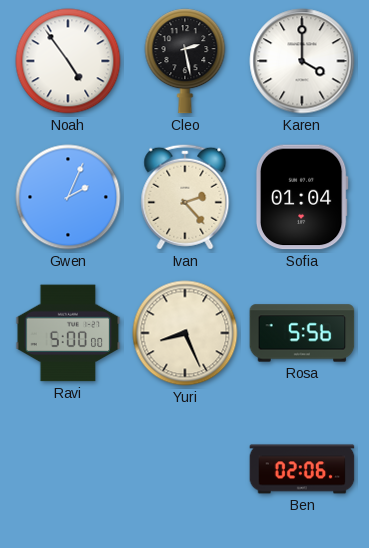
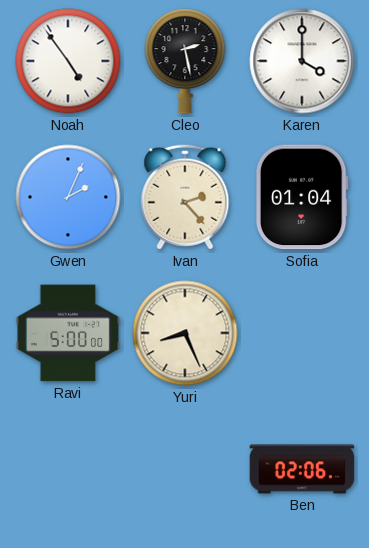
Rosa: 5:56 -> none (302, 333)
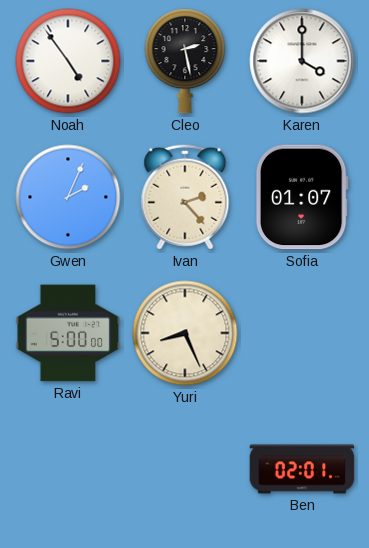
Sofia: 01:04 -> 01:07 (302, 197)
Ben: 02:06 -> 02:01 (302, 469)
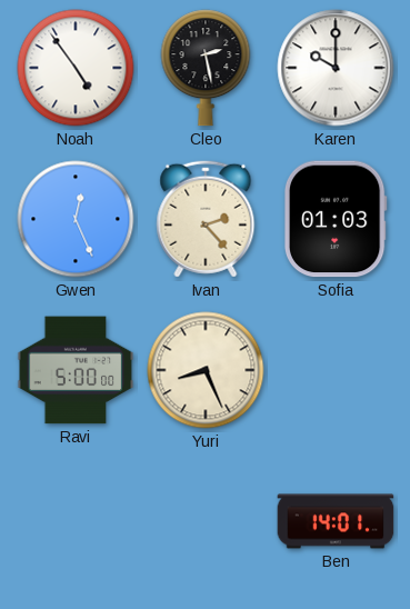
Karen: 4:00 -> 10:00 (336, 68)
Gwen: 2:04 -> 12:26 (76, 219)
Sofia: 01:07 -> 01:03 (336, 219)
Ben: 02:01 -> 14:01 (336, 521)
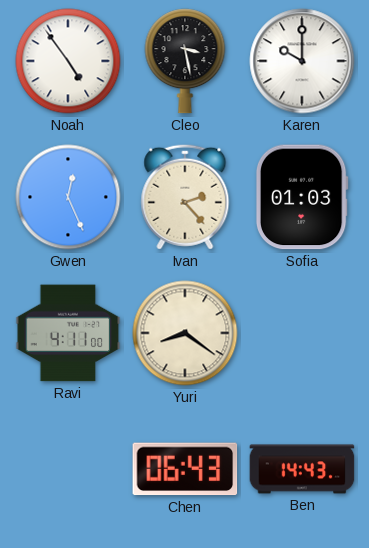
Cleo: 2:28 -> 3:28 (185, 61)
Ravi: 5:00 -> 4:11 (68, 333)
Yuri: 8:26 -> 8:21 (185, 333)
Chen: none -> 06:43 (185, 469)
Ben: 14:01 -> 14:43 (302, 469)
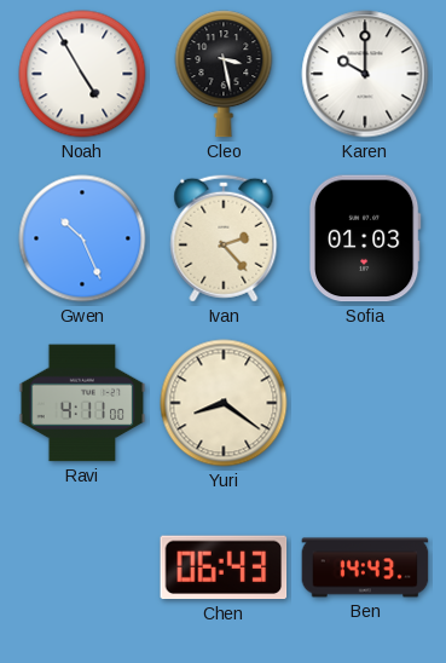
Noah: 4:54 -> 4:55 (82, 74)
Gwen: 12:26 -> 10:26 (82, 238)
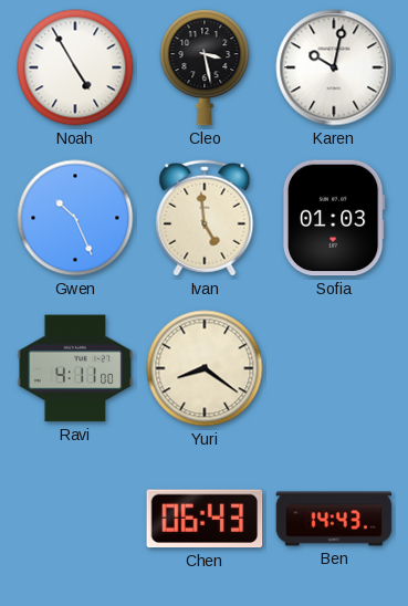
Karen: 10:00 -> 10:02 (334, 67)
Ivan: 2:23 -> 4:59 (205, 218)
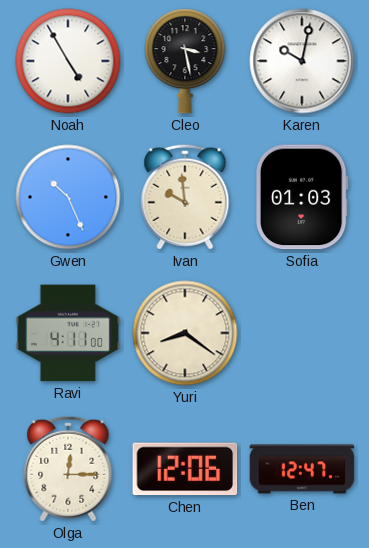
Ivan: 4:59 -> 9:59 (185, 197)
Olga: none -> 12:15 (68, 469)
Chen: 06:43 -> 12:06 (185, 469)
Ben: 14:43 -> 12:47 (302, 469)
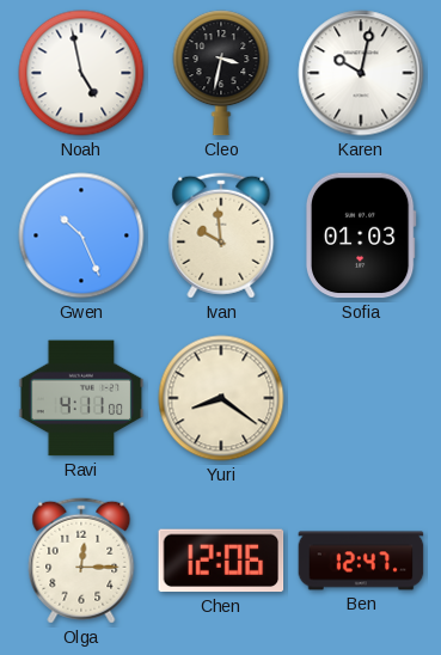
Noah: 4:55 -> 4:58 (81, 73)
Cleo: 3:28 -> 3:32 (221, 73)
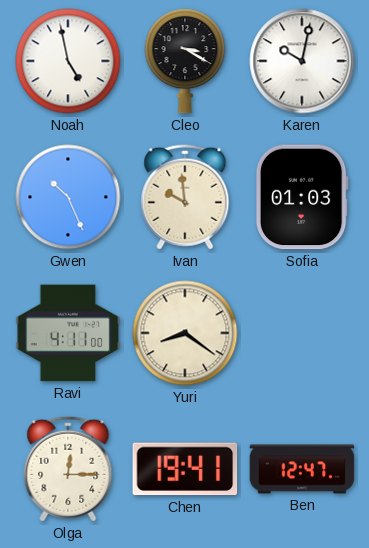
Cleo: 3:32 -> 3:20 (185, 61)
Chen: 12:06 -> 19:41 (185, 469)
